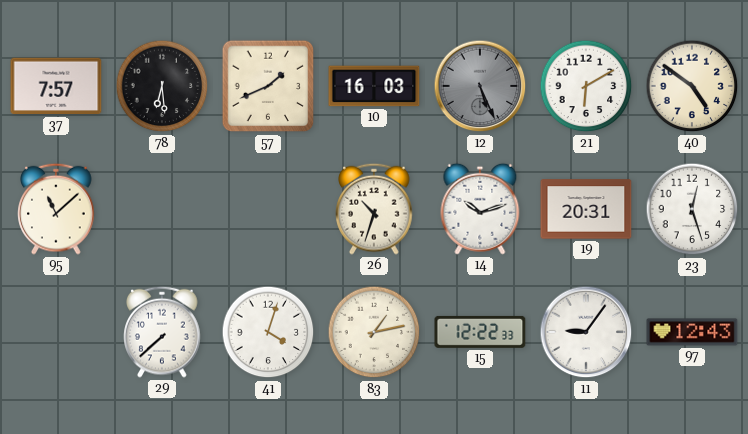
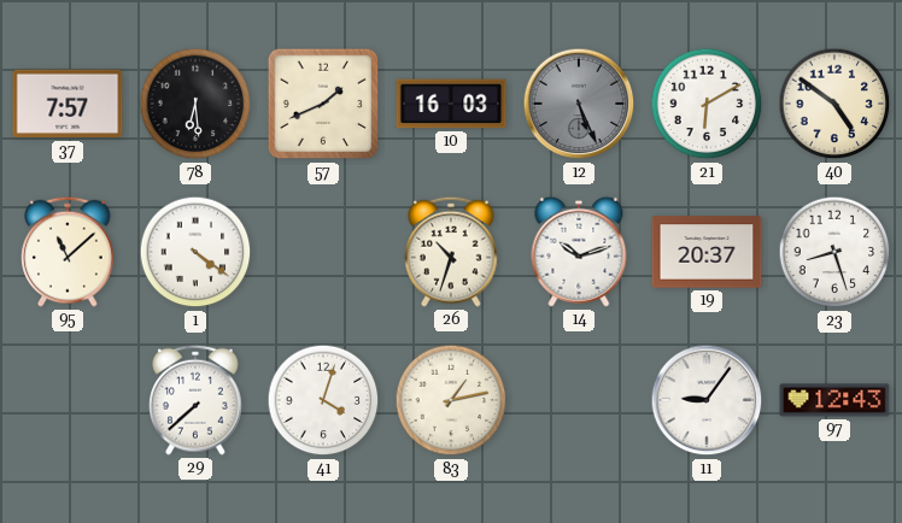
1: none -> 4:21 (195, 252)
19: 20:31 -> 20:37 (707, 252)
23: 12:27 -> 8:27 (834, 252)
15: 12:22 -> none (480, 332)
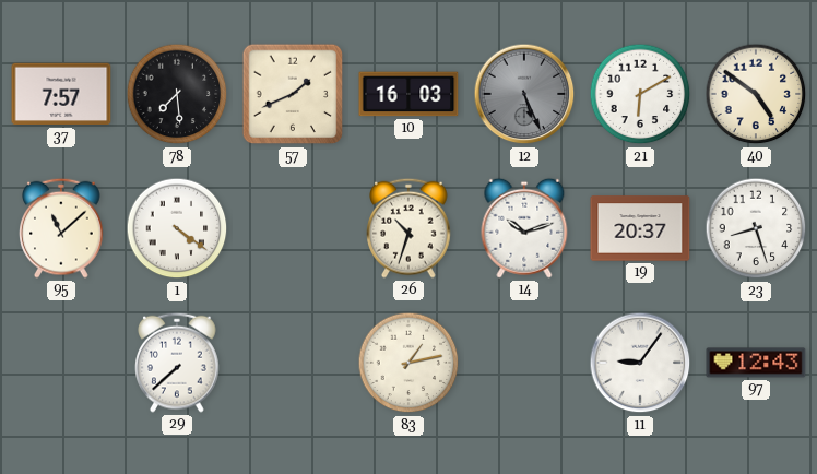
78: 6:29 -> 7:29 (177, 94)
41: 4:03 -> none (323, 400)
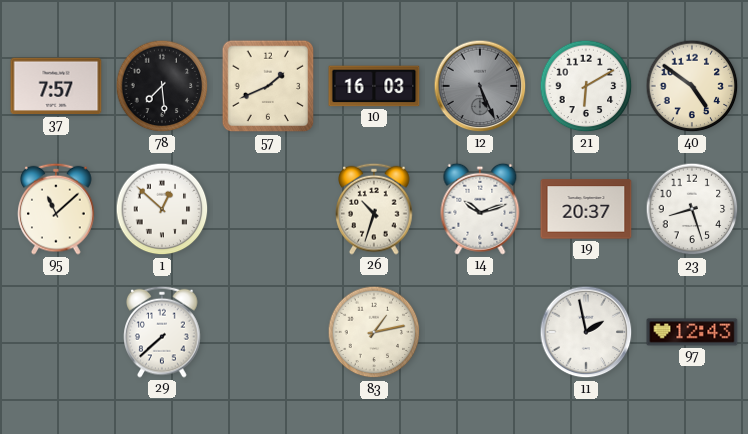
1: 4:21 -> 12:52 (162, 209)
11: 9:06 -> 1:58 (586, 332)
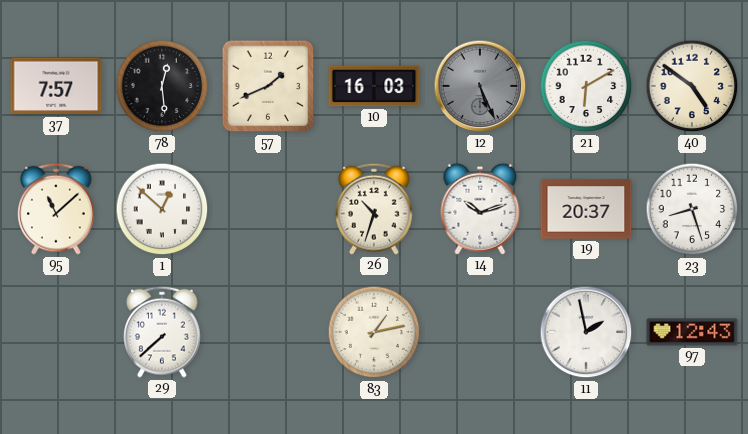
78: 7:29 -> 12:29 (162, 86)
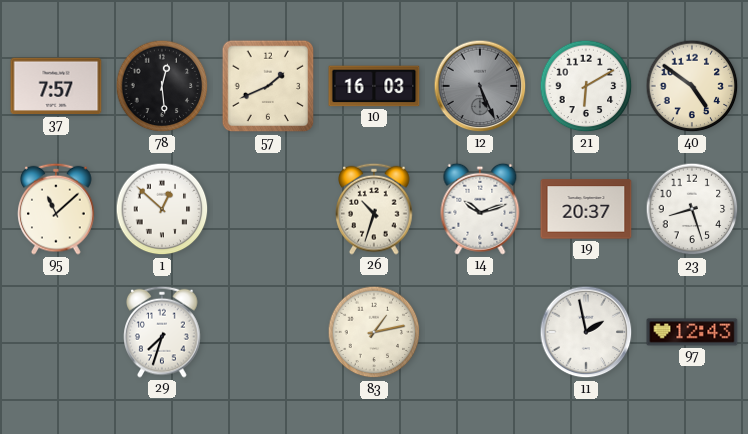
29: 7:38 -> 7:33 (162, 332)
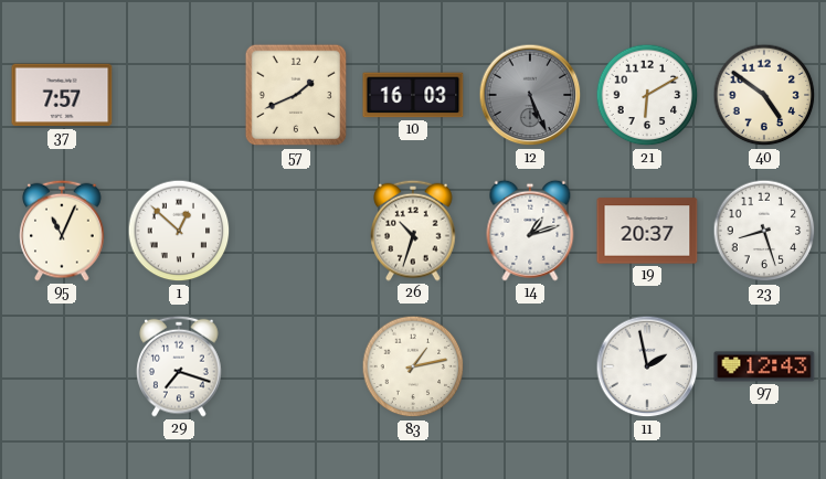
78: 12:29 -> none (162, 86)
95: 11:08 -> 11:04 (62, 231)
14: 10:12 -> 1:12 (530, 231)
29: 7:33 -> 7:18 (179, 366)
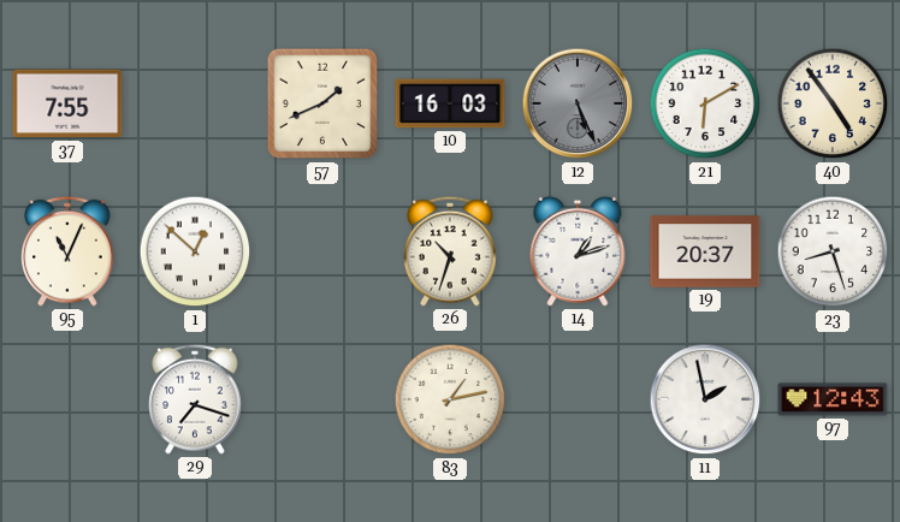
37: 7:57 -> 7:55 (67, 103)
40: 4:51 -> 4:54 (833, 103)
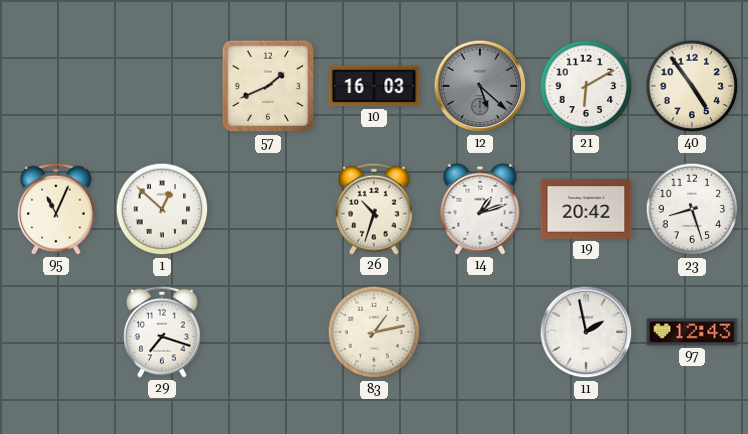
37: 7:55 -> none (67, 103)
12: 5:26 -> 5:22 (480, 86)
19: 20:37 -> 20:42 (586, 209)
